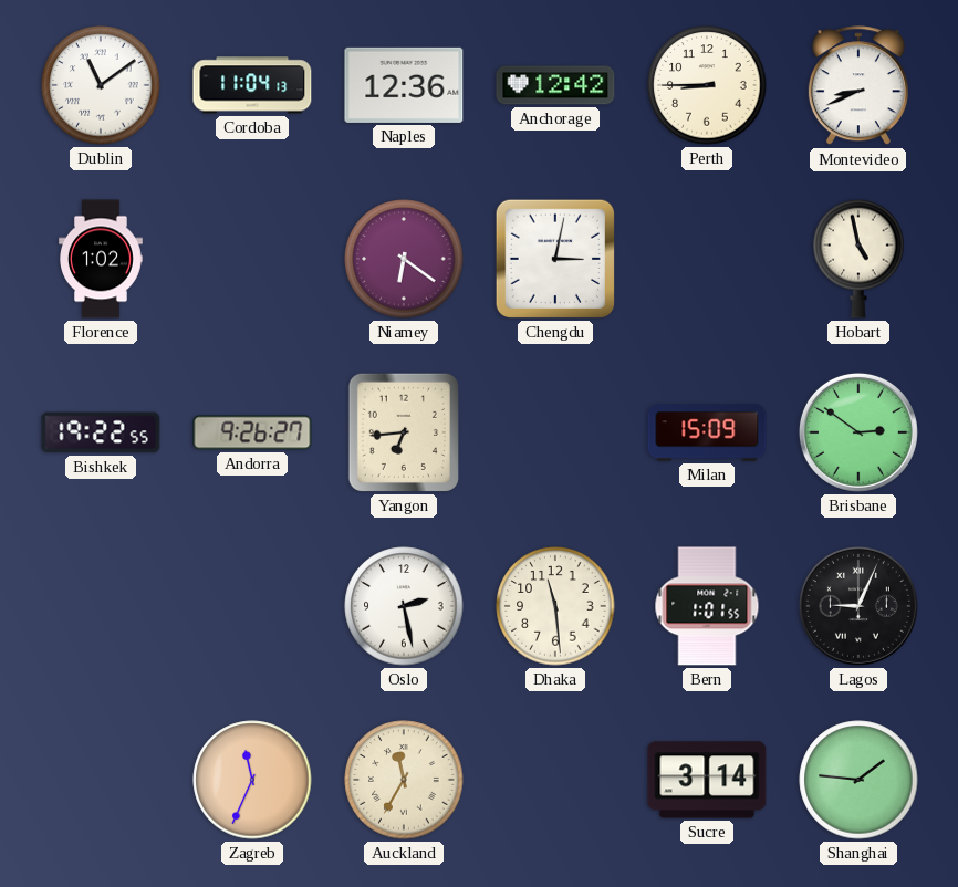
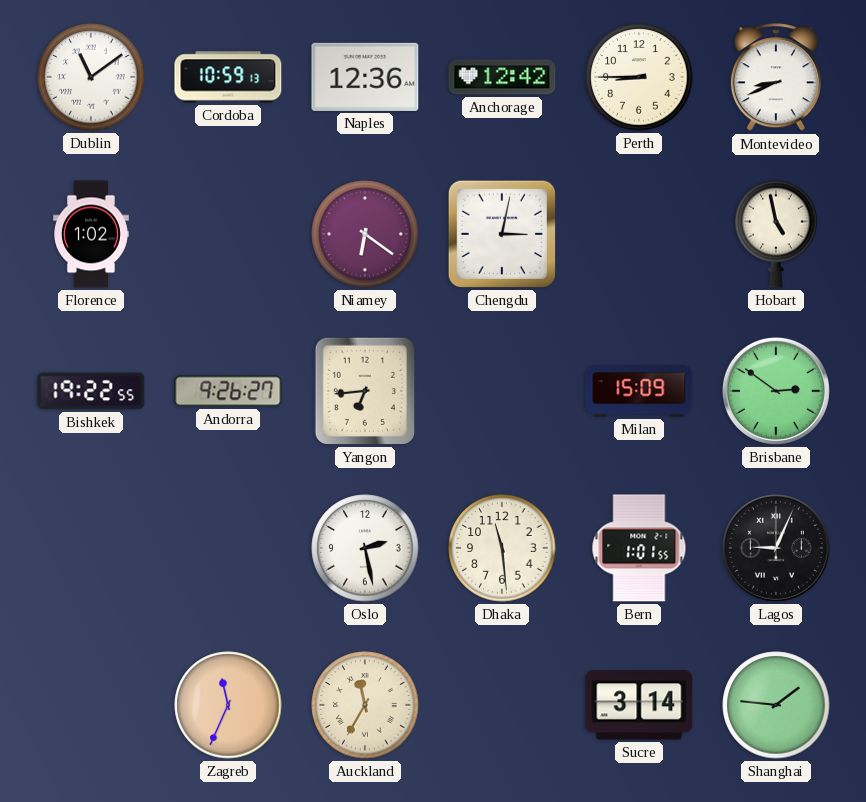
Cordoba: 11:04 -> 10:59 (228, 77)
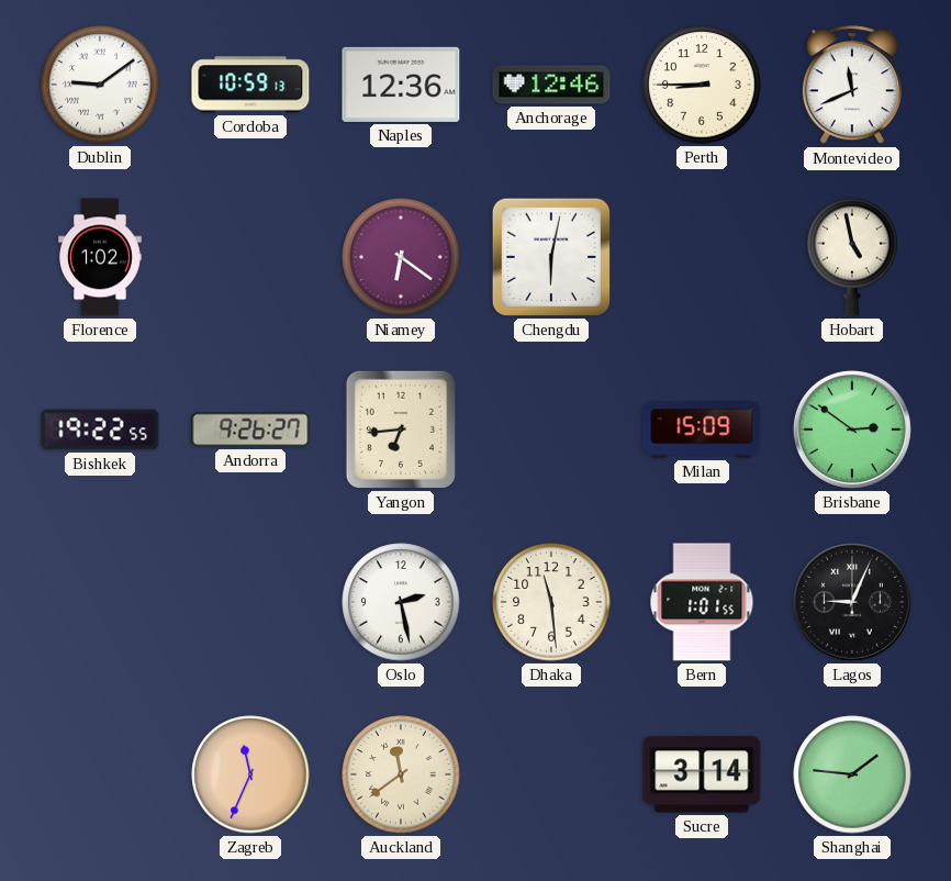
Dublin: 11:09 -> 9:09 (100, 85)
Anchorage: 12:42 -> 12:46 (551, 85)
Montevideo: 8:41 -> 11:41 (852, 86)
Chengdu: 3:02 -> 6:02 (551, 257)
Auckland: 11:35 -> 11:39 (401, 774)
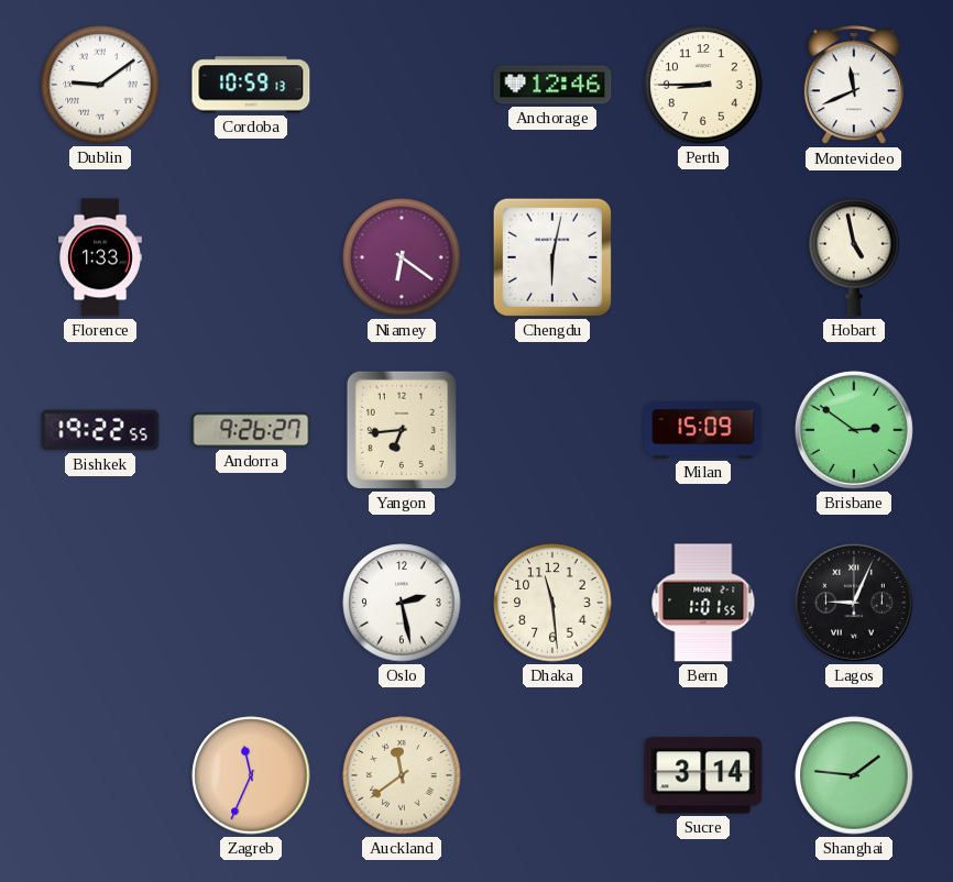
Naples: 12:36 -> none (401, 85)
Florence: 1:02 -> 1:33 (101, 257)
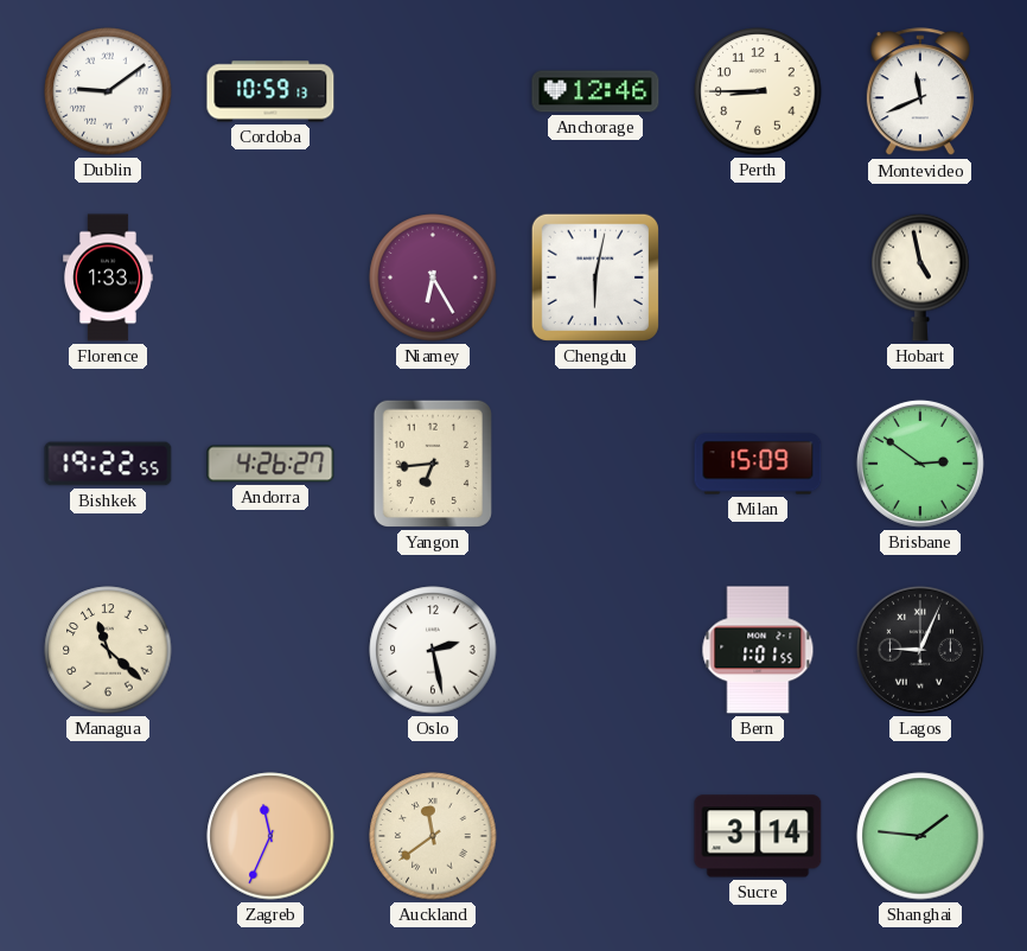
Niamey: 6:21 -> 6:25 (433, 277)
Andorra: 9:26 -> 4:26 (270, 464)
Managua: none -> 11:22 (108, 650)
Dhaka: 11:29 -> none (552, 603)
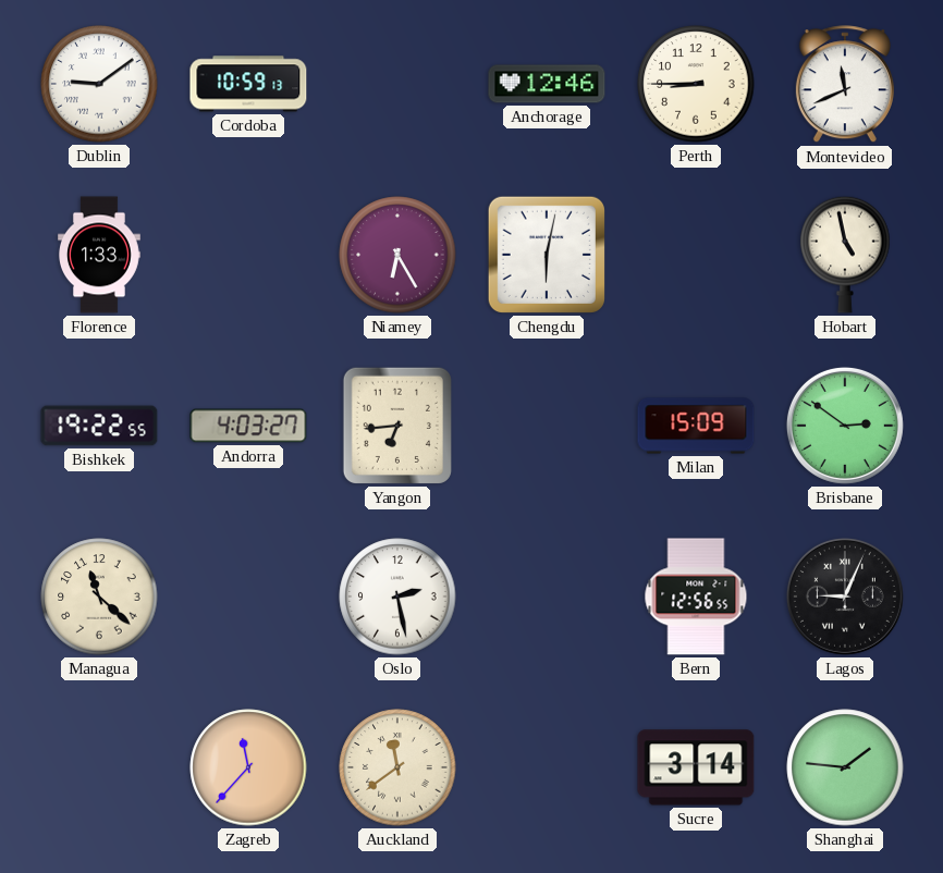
Andorra: 4:26 -> 4:03 (248, 426)
Bern: 1:01 -> 12:56 (696, 597)
Zagreb: 11:34 -> 11:37 (248, 767)
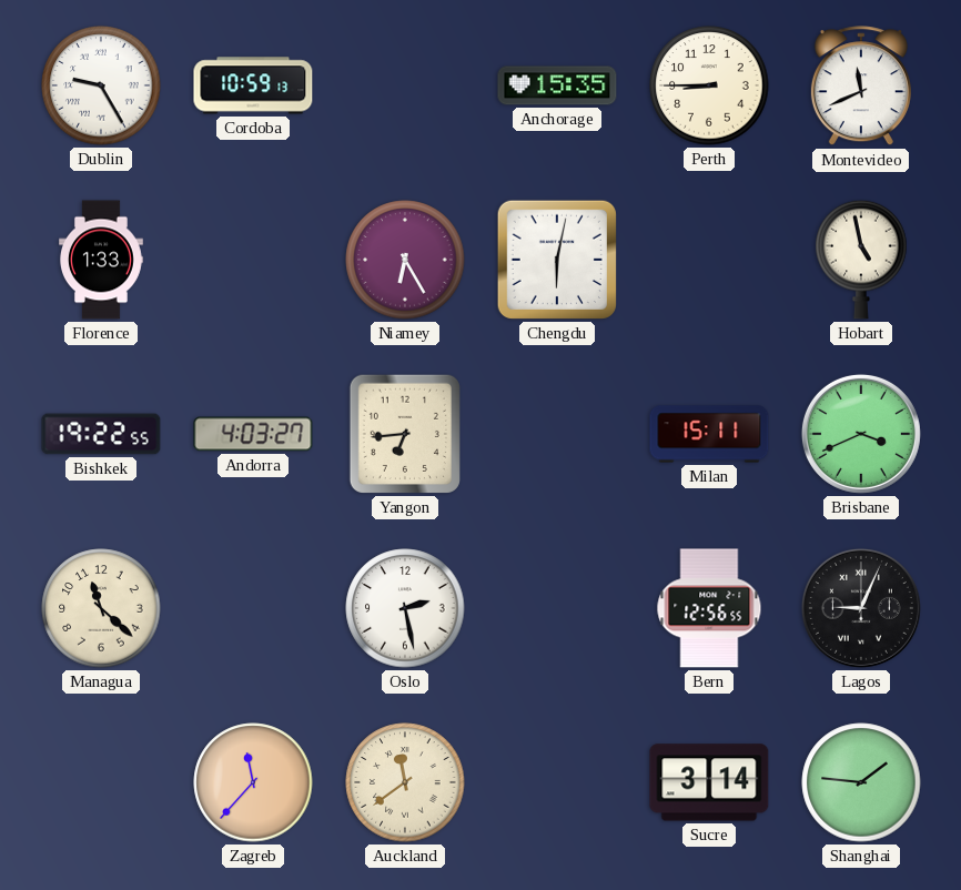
Dublin: 9:09 -> 9:25 (101, 85)
Anchorage: 12:46 -> 15:35 (557, 85)
Milan: 15:09 -> 15:11 (709, 434)
Brisbane: 2:51 -> 3:41 (861, 434)
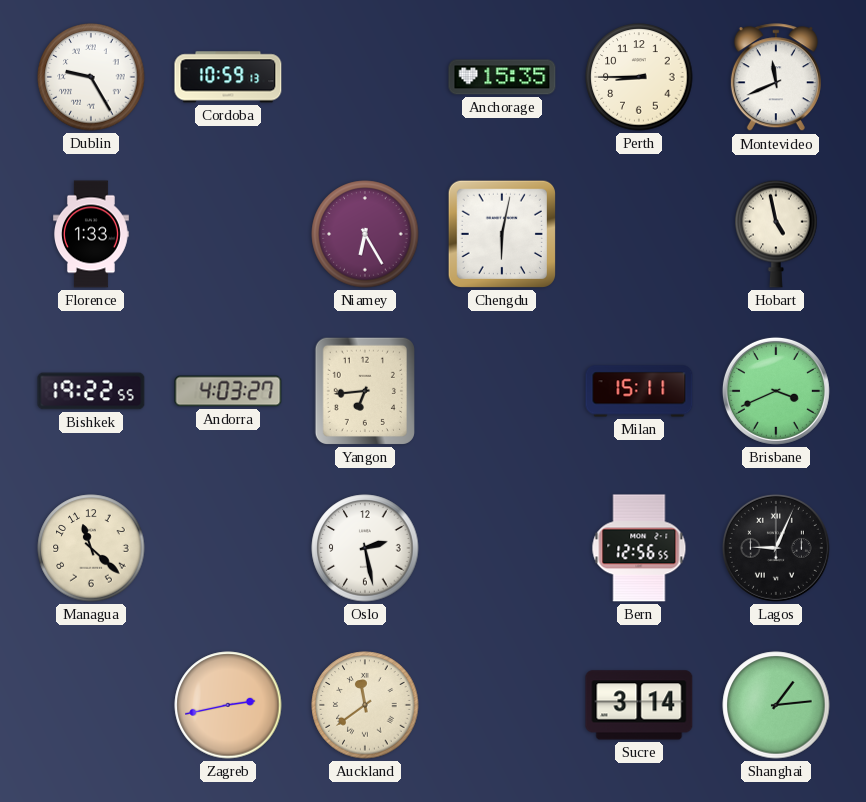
Zagreb: 11:37 -> 2:43 (228, 705)
Shanghai: 1:46 -> 1:14 (776, 705)
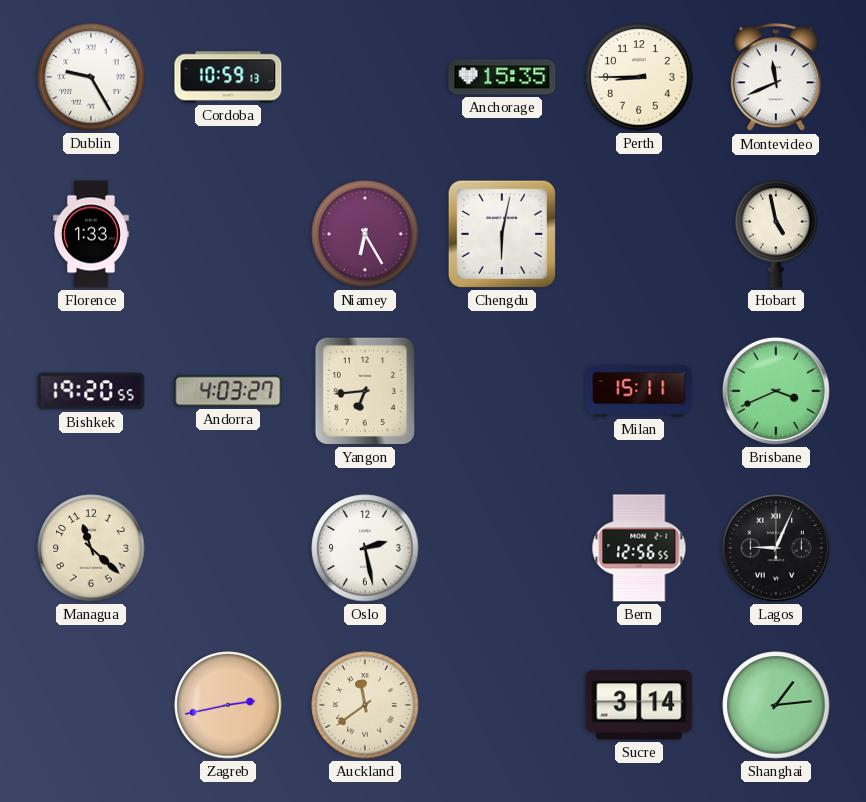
Bishkek: 19:22 -> 19:20 (91, 391)
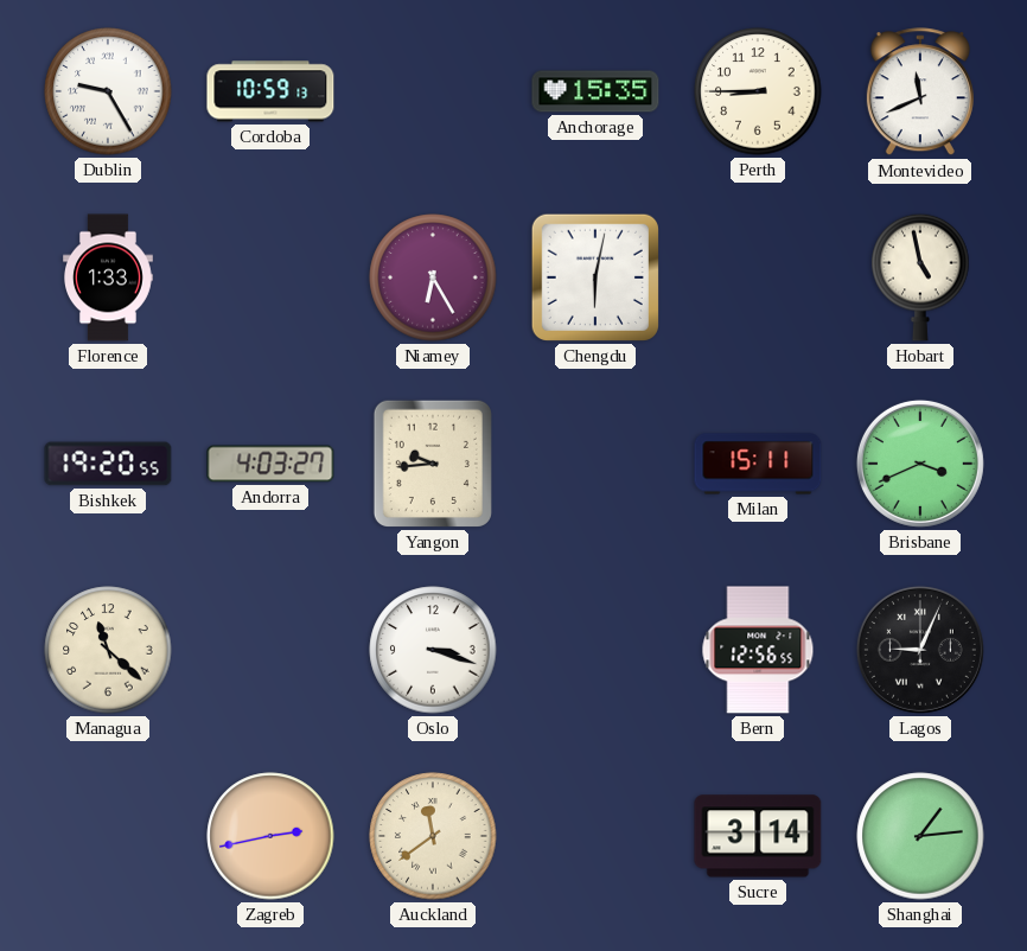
Yangon: 6:44 -> 9:44 (433, 464)
Oslo: 2:28 -> 3:18 (433, 650)
